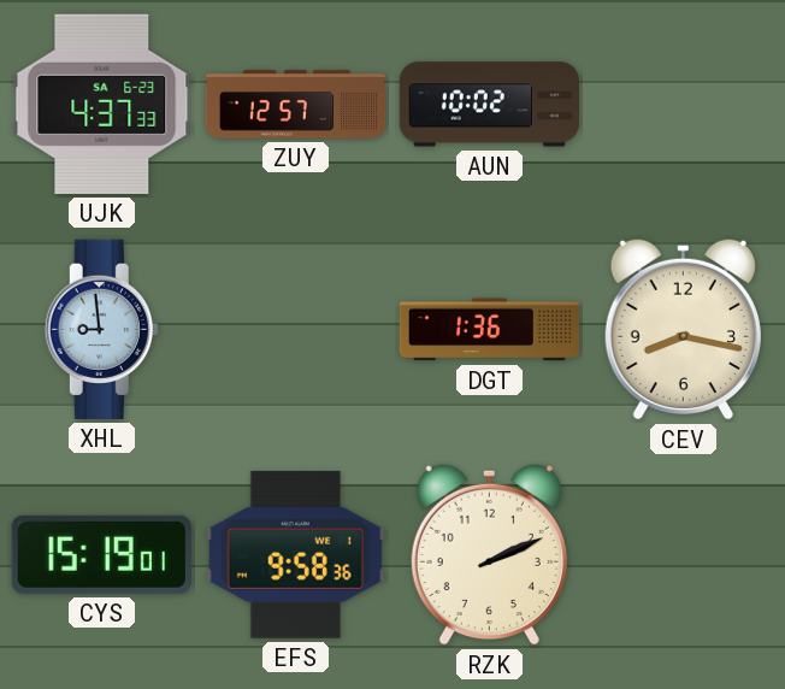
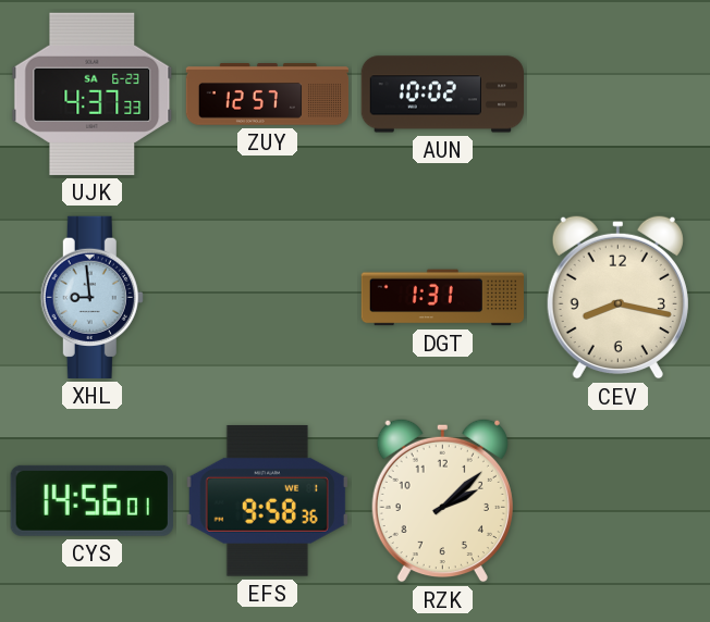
DGT: 1:36 -> 1:31 (442, 298)
CYS: 15:19 -> 14:56 (91, 500)
RZK: 2:11 -> 2:08 (442, 500)
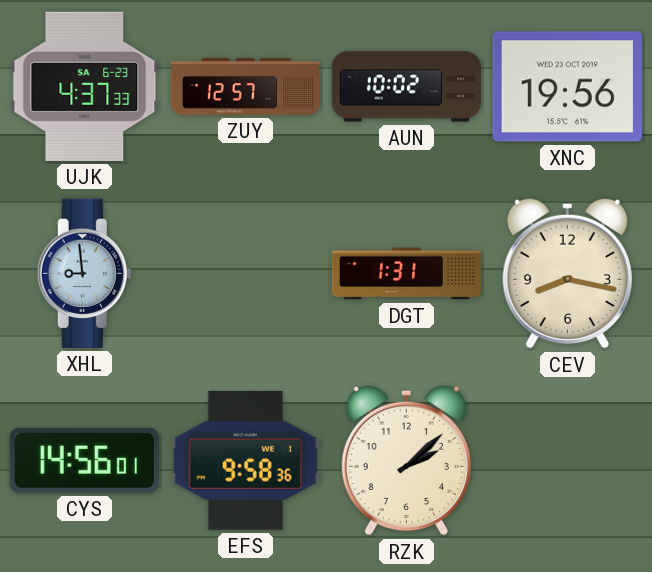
XNC: none -> 19:56 (567, 87)
